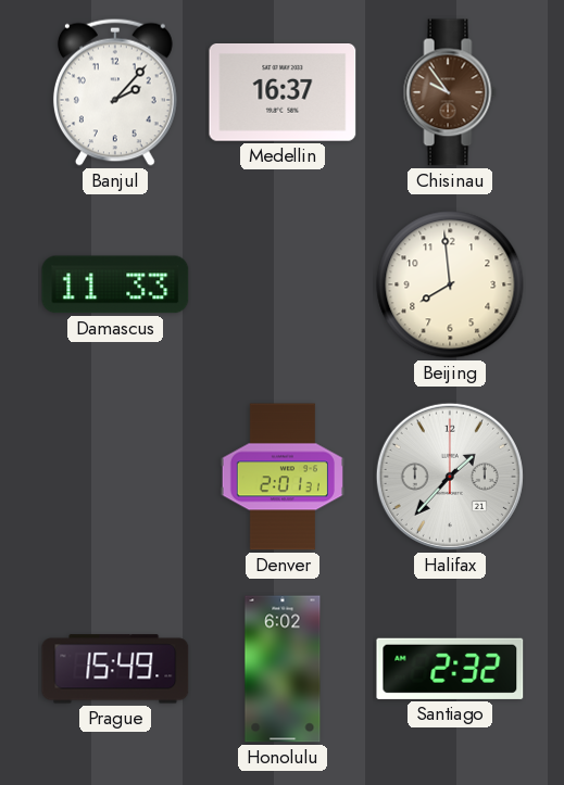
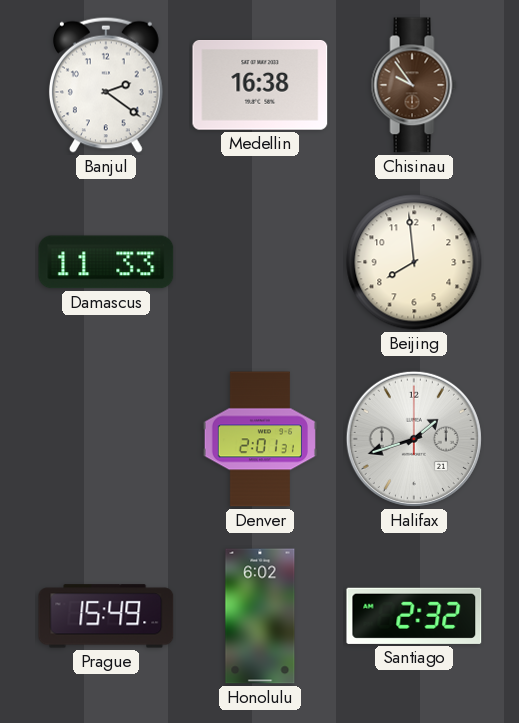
Banjul: 2:07 -> 2:21 (106, 85)
Medellin: 16:37 -> 16:38 (260, 86)
Halifax: 1:37 -> 1:42 (414, 439)
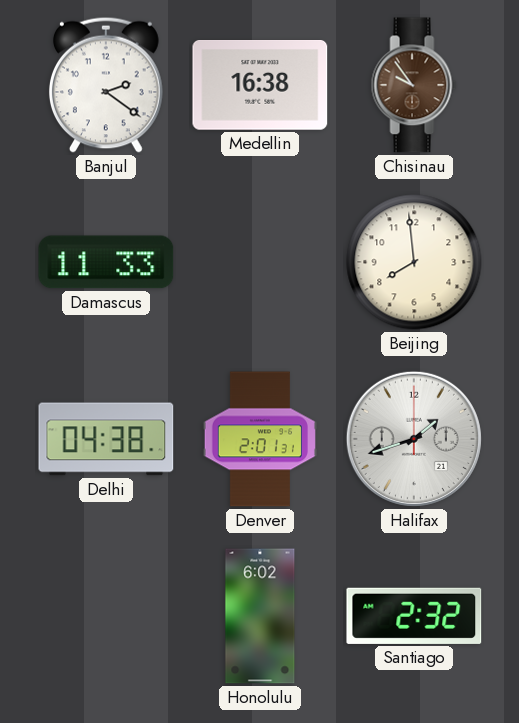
Delhi: none -> 04:38 (106, 439)
Prague: 15:49 -> none (106, 616)
